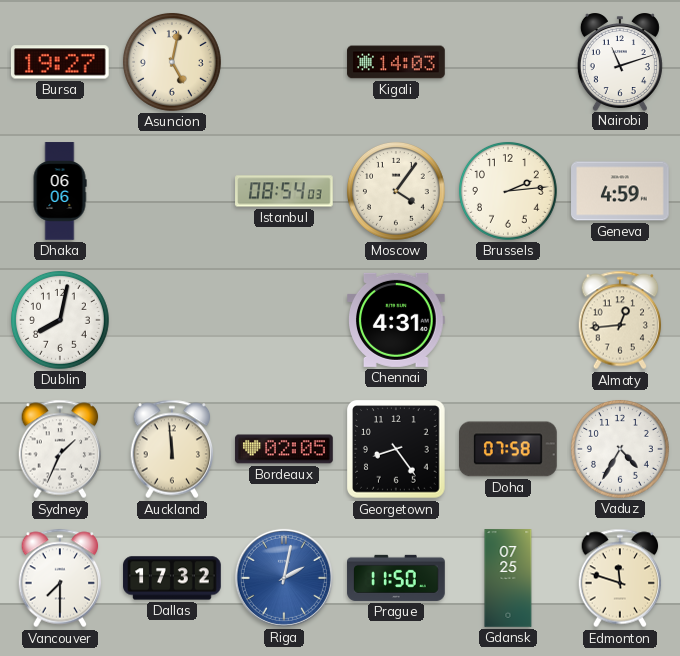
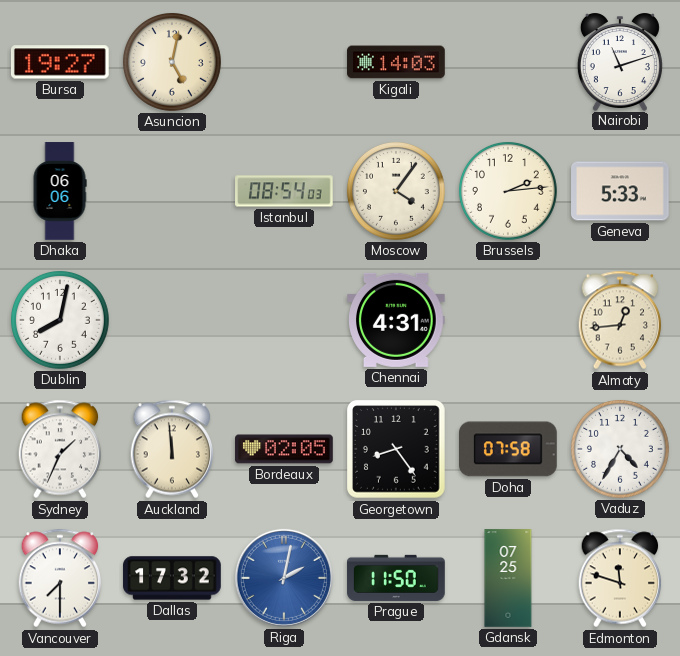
Geneva: 4:59 -> 5:33 (620, 191)
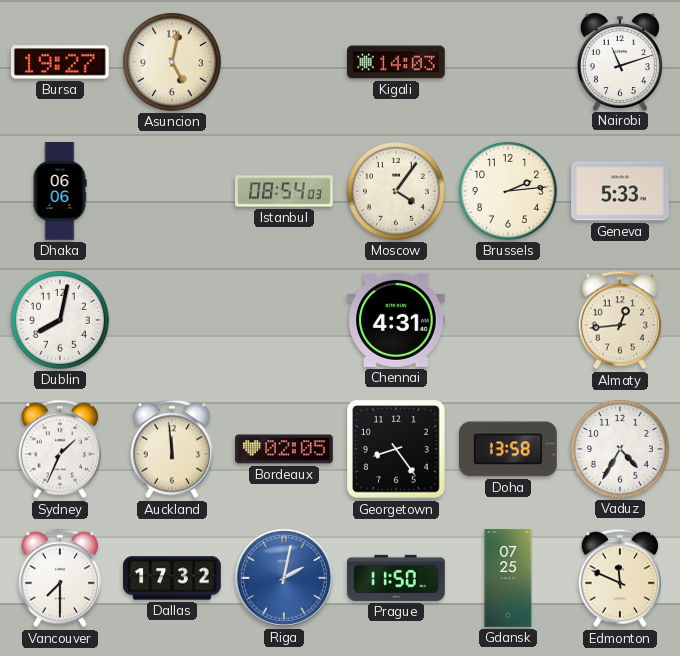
Doha: 07:58 -> 13:58 (509, 449)
Edmonton: 11:48 -> 11:49 (620, 578)
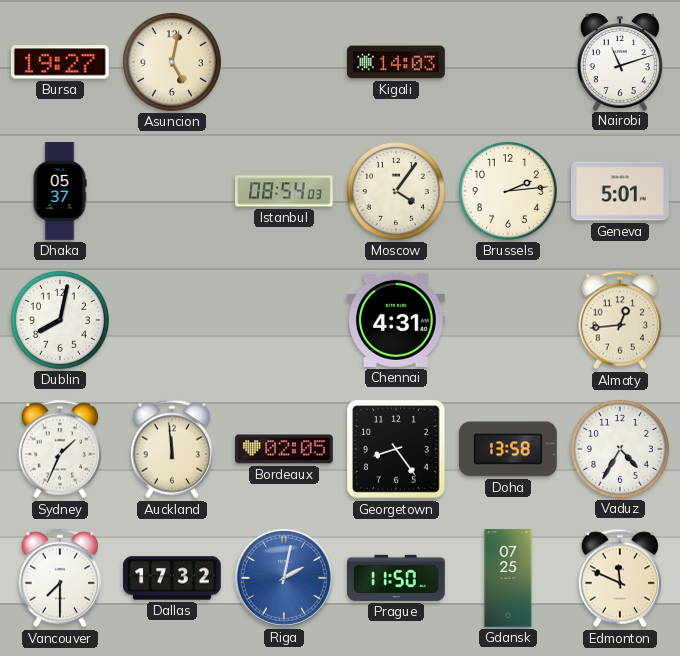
Dhaka: 06:06 -> 05:37 (60, 191)
Geneva: 5:33 -> 5:01 (620, 191)
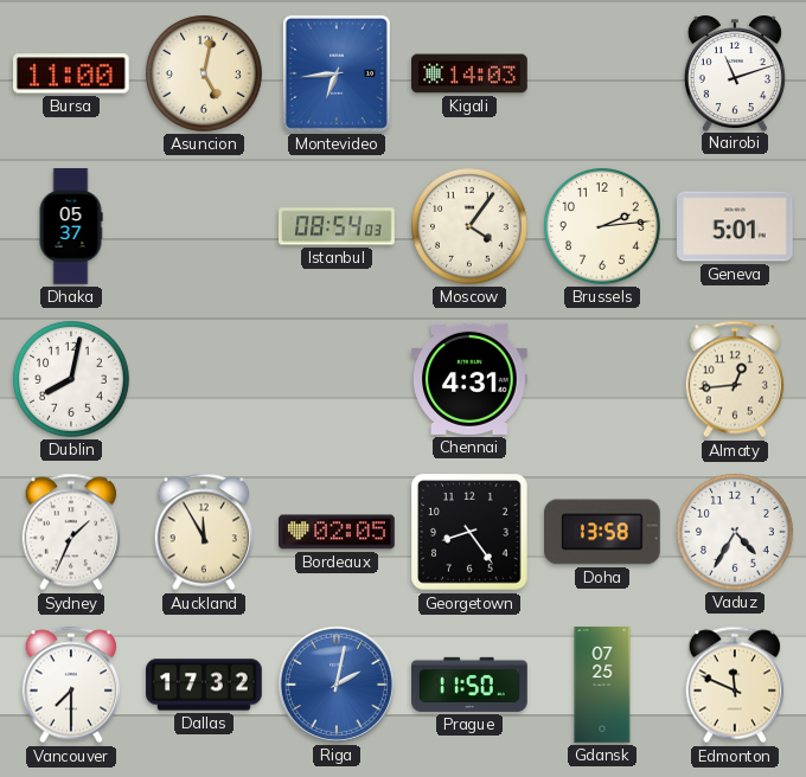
Bursa: 19:27 -> 11:00 (71, 73)
Montevideo: none -> 6:44 (337, 73)
Auckland: 11:59 -> 11:55 (204, 532)
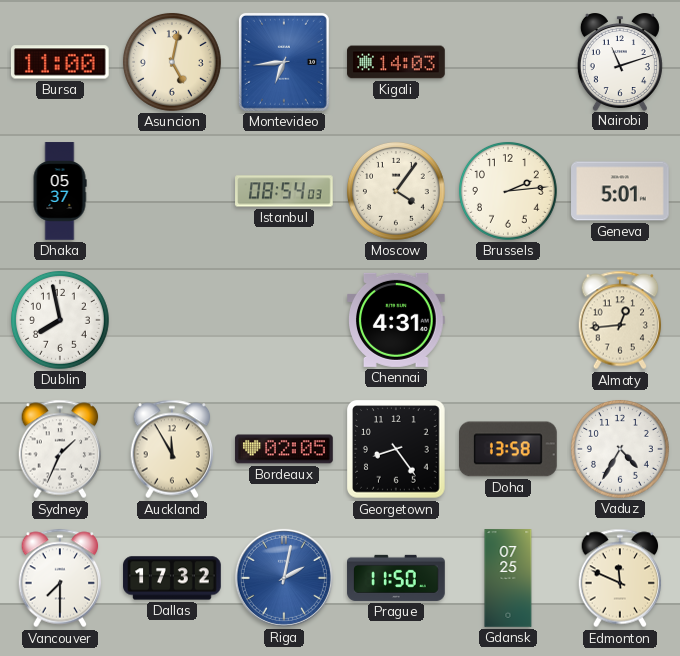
Dublin: 8:02 -> 7:58 (60, 320)
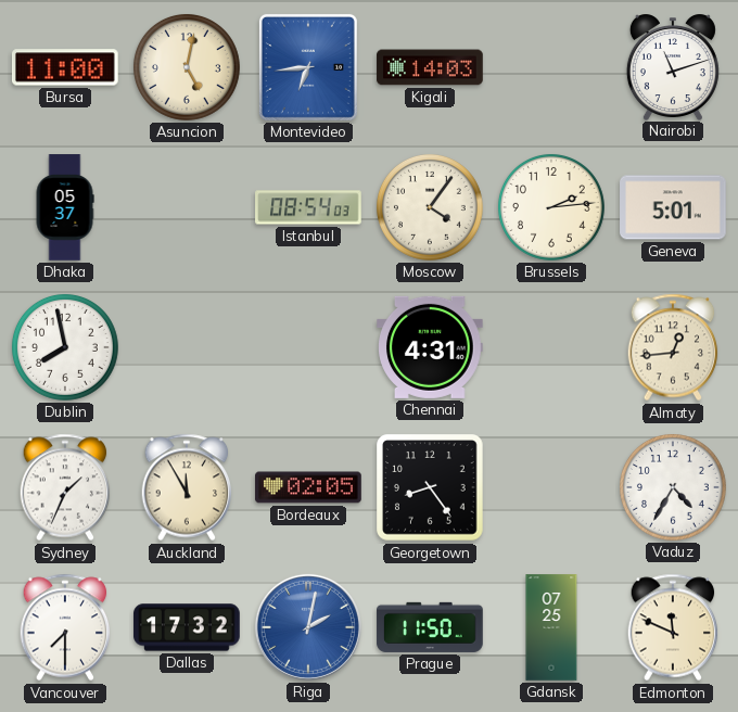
Doha: 13:58 -> none (509, 449)
